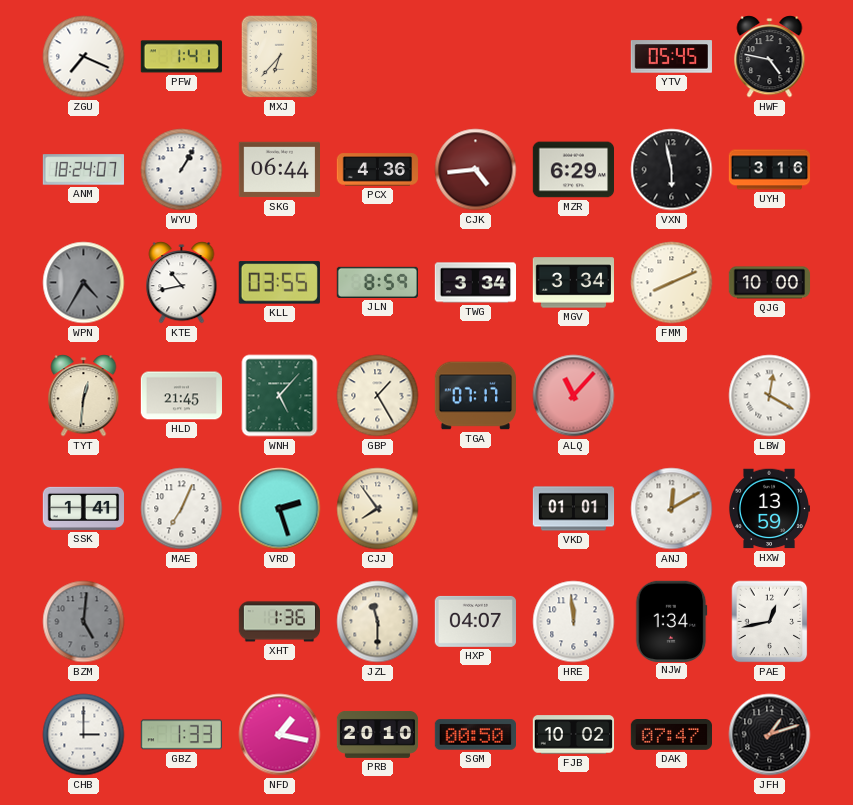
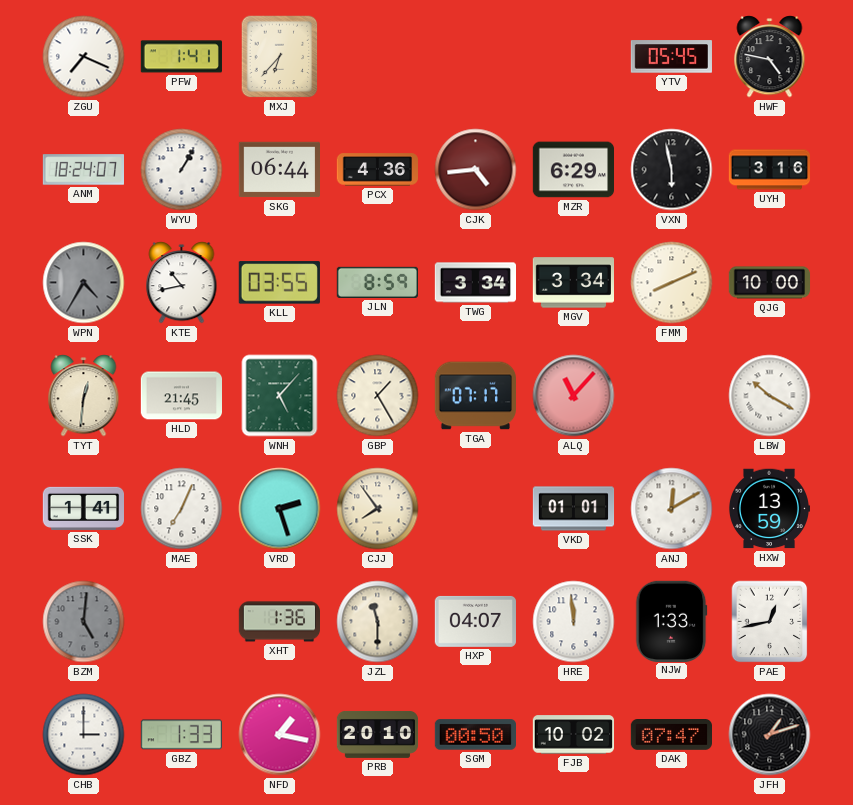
LBW: 12:20 -> 10:20 (770, 396)
NJW: 1:34 -> 1:33 (671, 621)
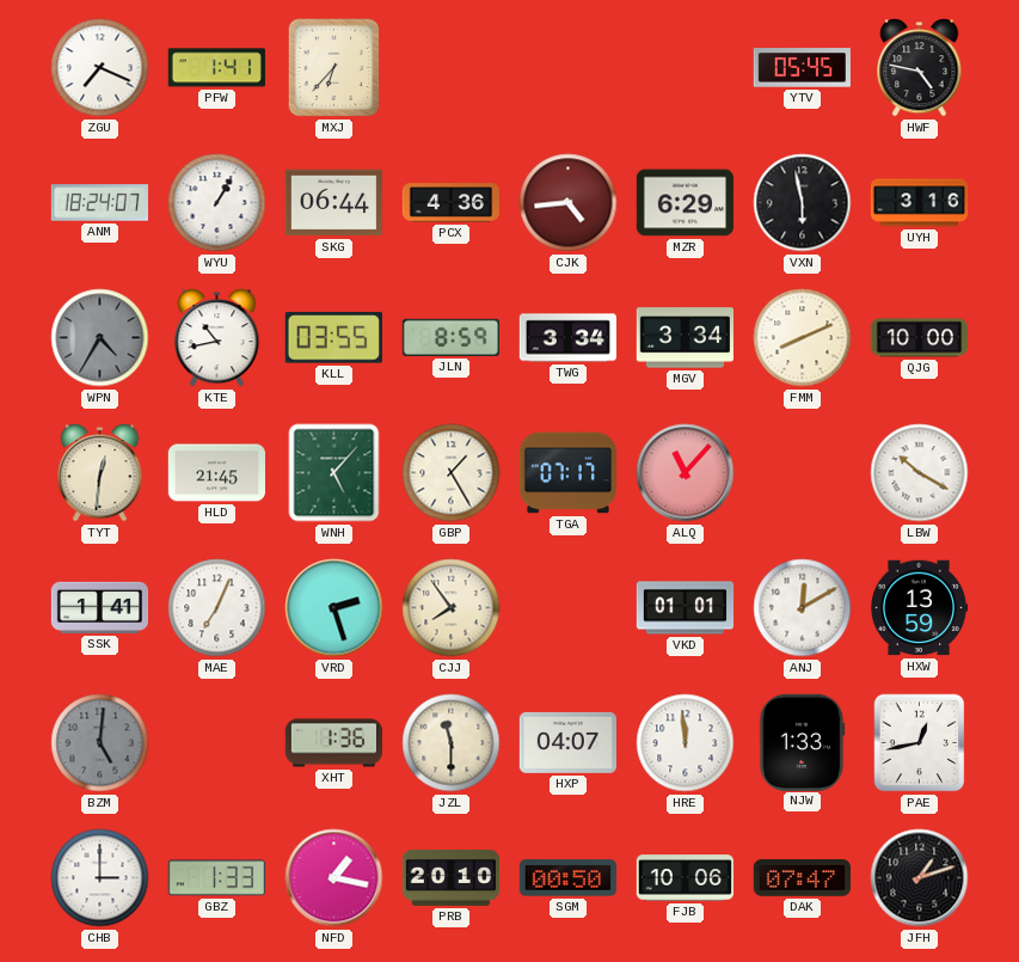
FJB: 10:02 -> 10:06 (686, 878)
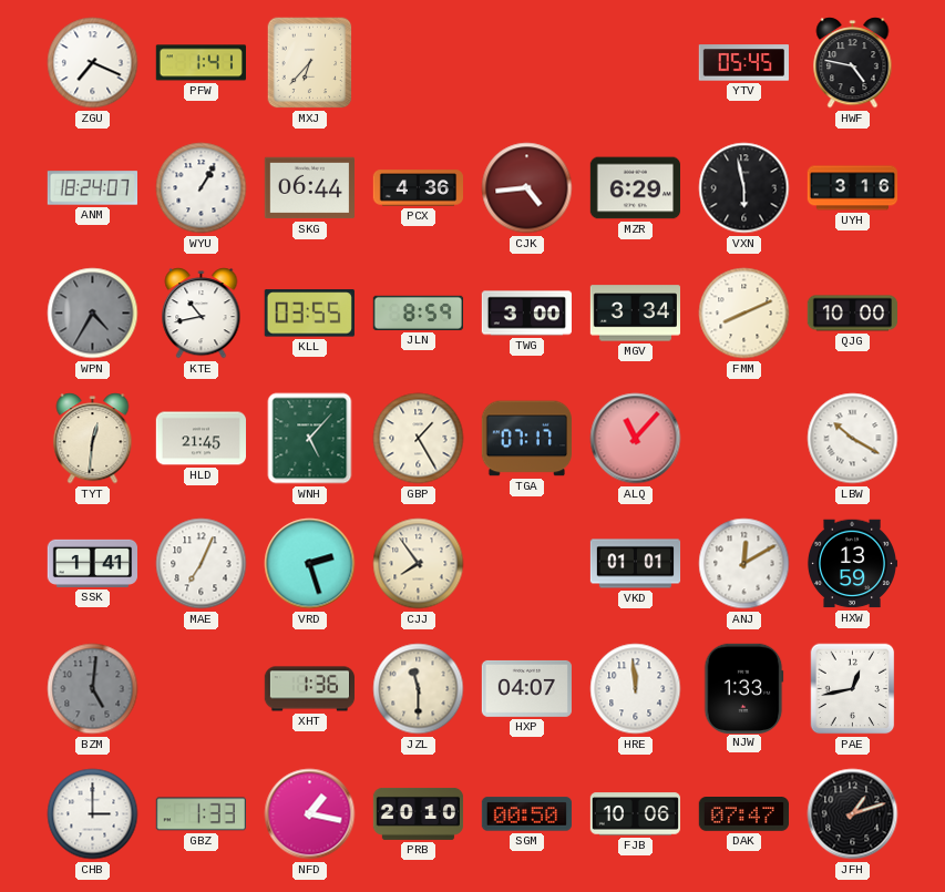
TWG: 3:34 -> 3:00 (526, 314)
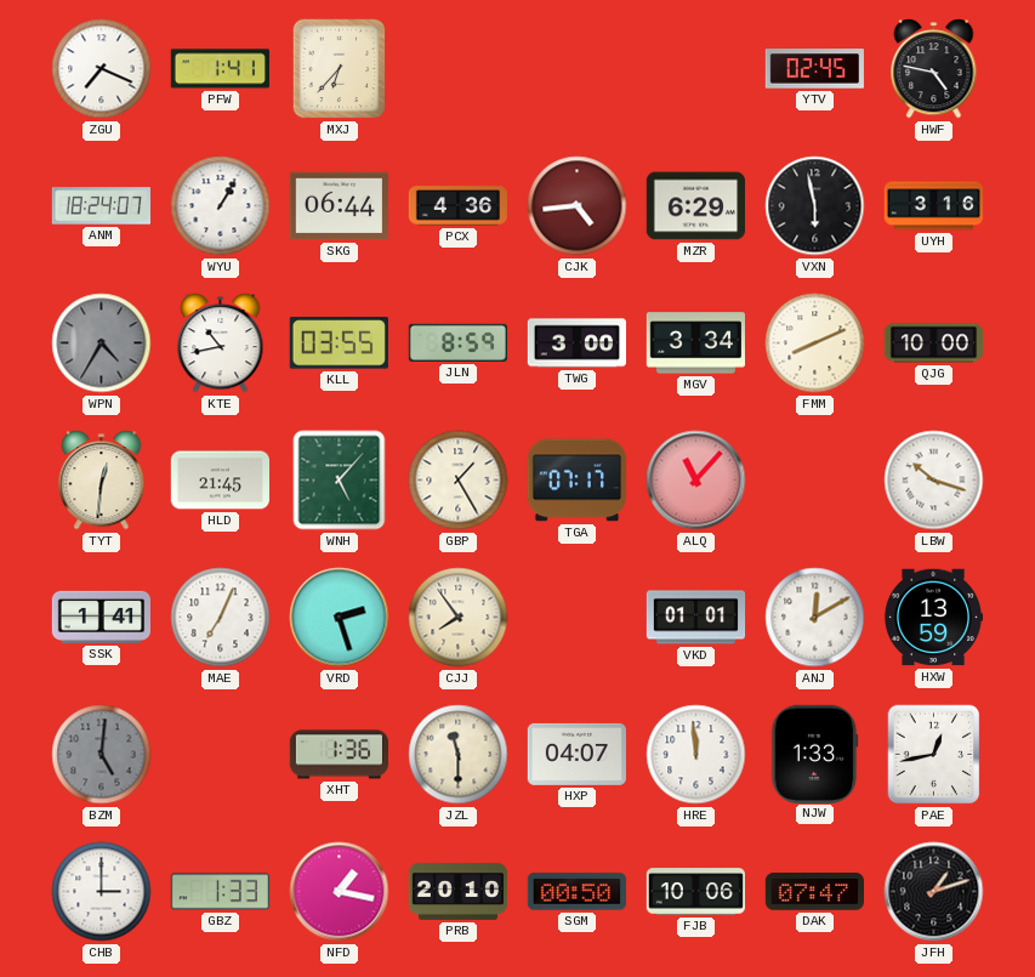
YTV: 05:45 -> 02:45 (814, 69)
LBW: 10:20 -> 10:18 (934, 481)
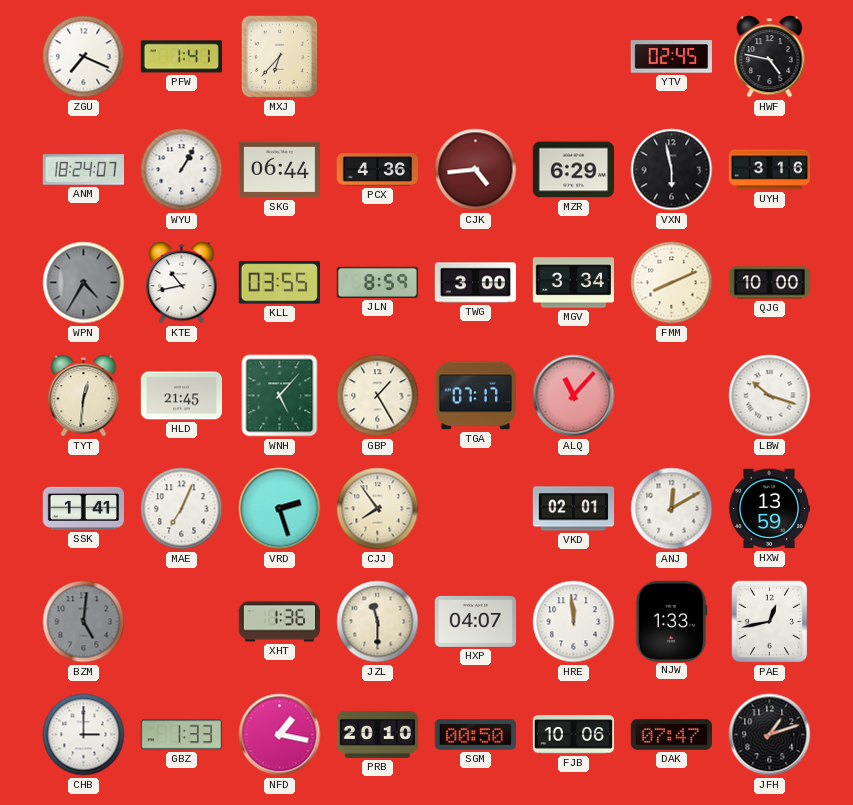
VKD: 01:01 -> 02:01 (574, 509)
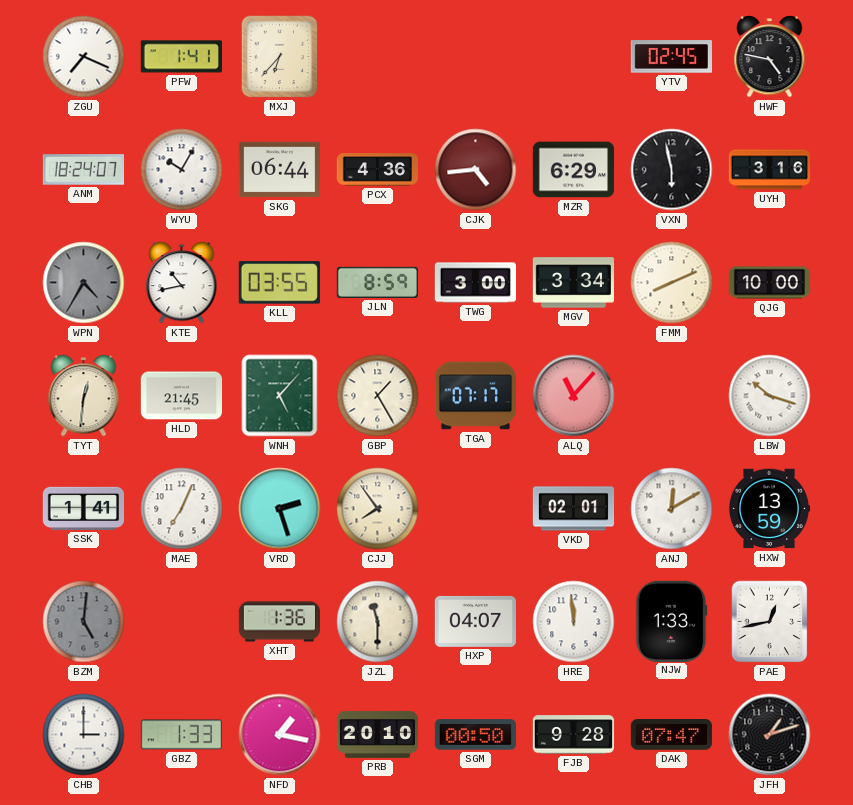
WYU: 1:05 -> 10:05 (182, 170)
FJB: 10:06 -> 9:28 (574, 735)
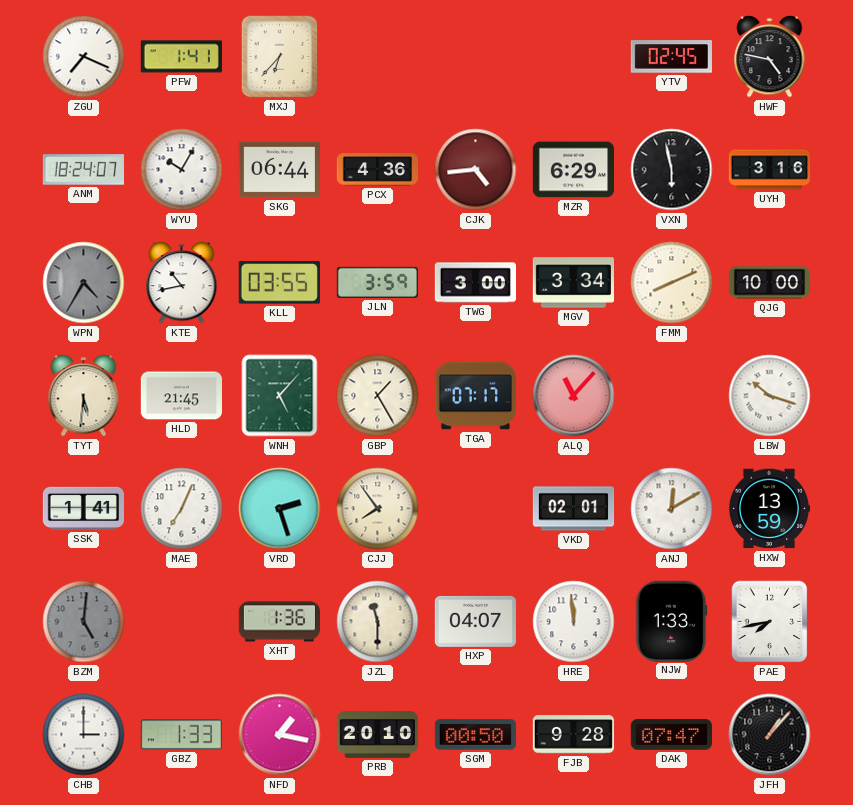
JLN: 8:59 -> 3:59 (377, 282)
TYT: 12:31 -> 5:31 (84, 396)
PAE: 12:43 -> 7:43 (770, 622)
JFH: 1:12 -> 1:07 (770, 735)
